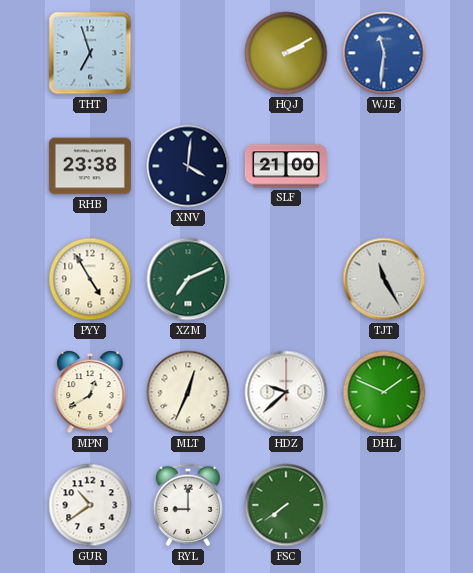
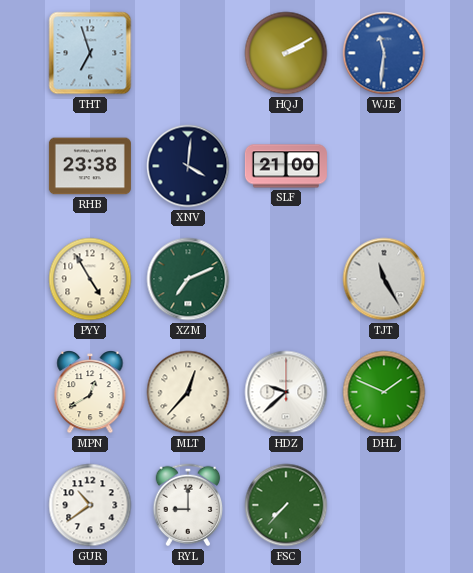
MLT: 12:34 -> 12:37 (188, 392)
FSC: 7:39 -> 7:37 (286, 505)
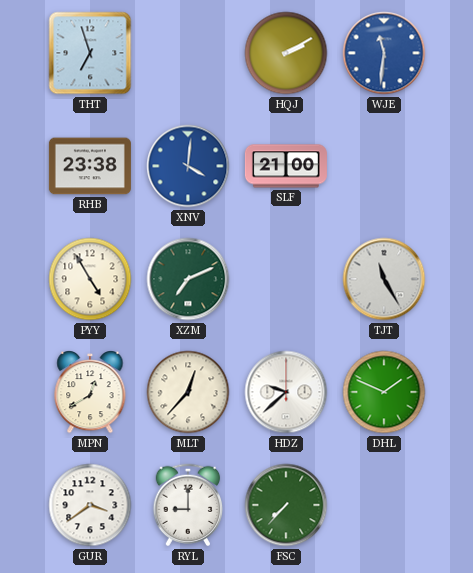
XNV dial: navy -> blue (188, 166)
GUR: 10:39 -> 3:39 (90, 505)
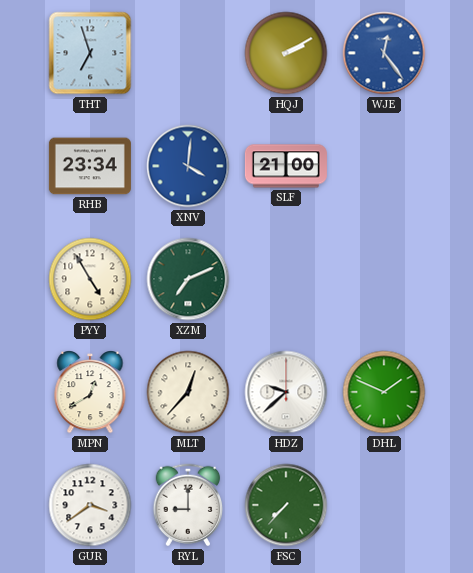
WJE: 11:31 -> 12:24 (384, 53)
RHB: 23:38 -> 23:34 (90, 166)
TJT: 11:25 -> none (384, 279)
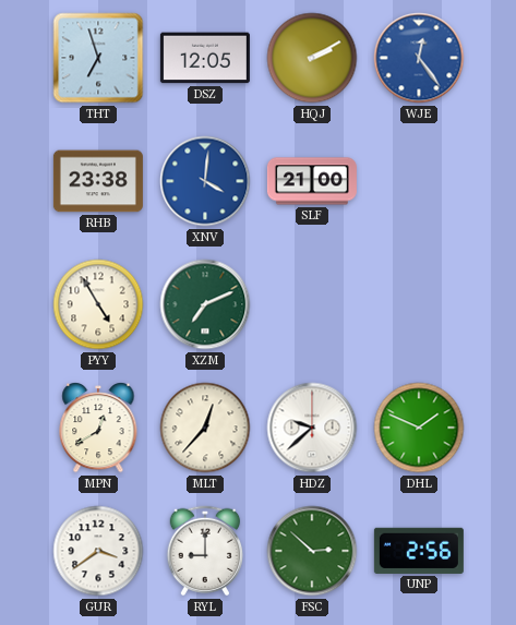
DSZ: none -> 12:05 (205, 58)
RHB: 23:34 -> 23:38 (98, 181)
FSC: 7:37 -> 2:52 (312, 551)
UNP: none -> 2:56 (419, 551)
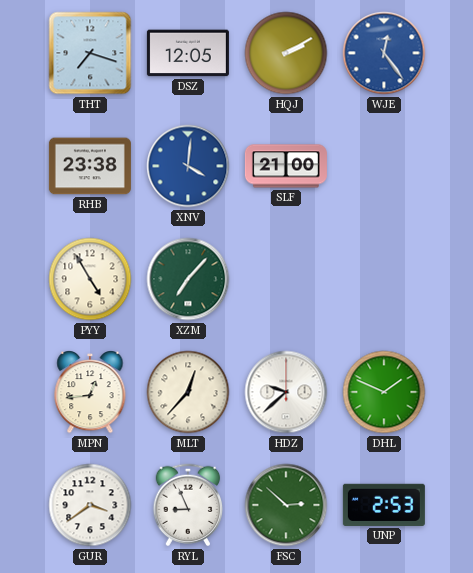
THT: 6:57 -> 7:18 (90, 53)
XZM: 7:11 -> 7:07 (188, 279)
MPN: 12:40 -> 12:44 (90, 393)
RYL: 9:00 -> 8:56 (188, 505)
UNP: 2:56 -> 2:53 (384, 505)
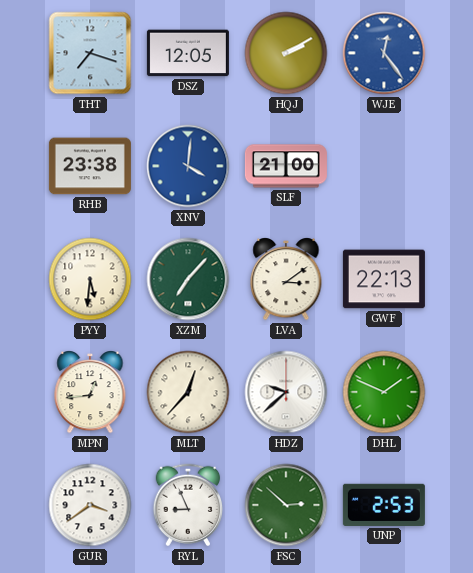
PYY: 4:55 -> 5:31 (90, 279)
LVA: none -> 3:09 (286, 280)
GWF: none -> 22:13 (384, 279)
